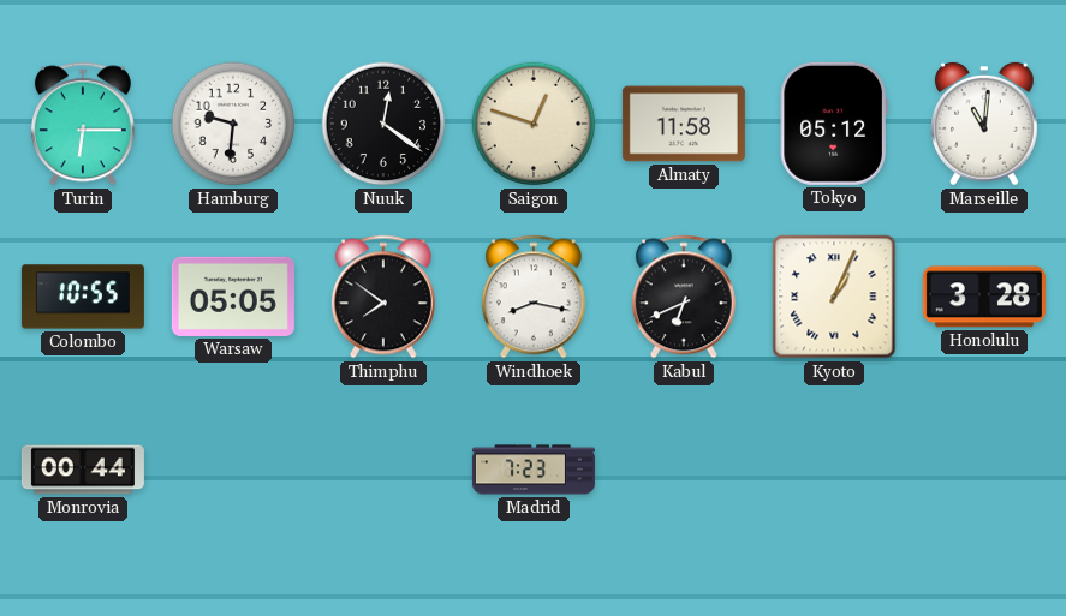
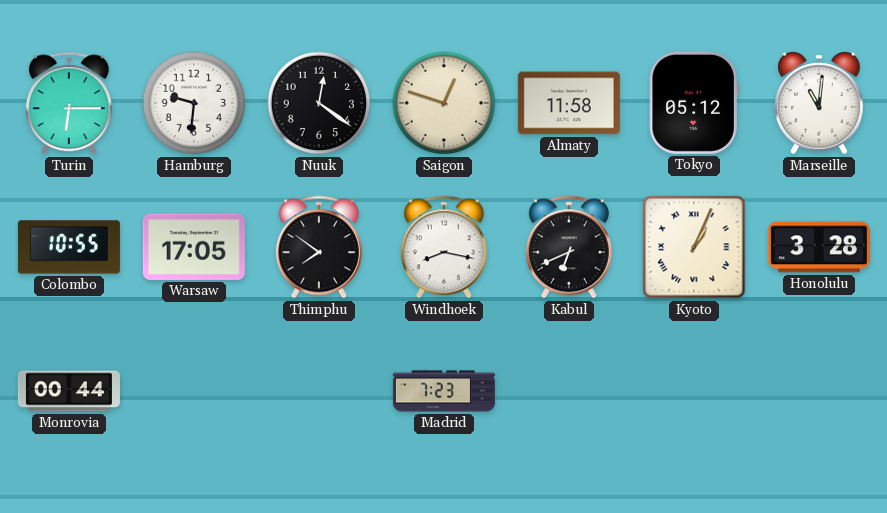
Warsaw: 05:05 -> 17:05 (194, 247)
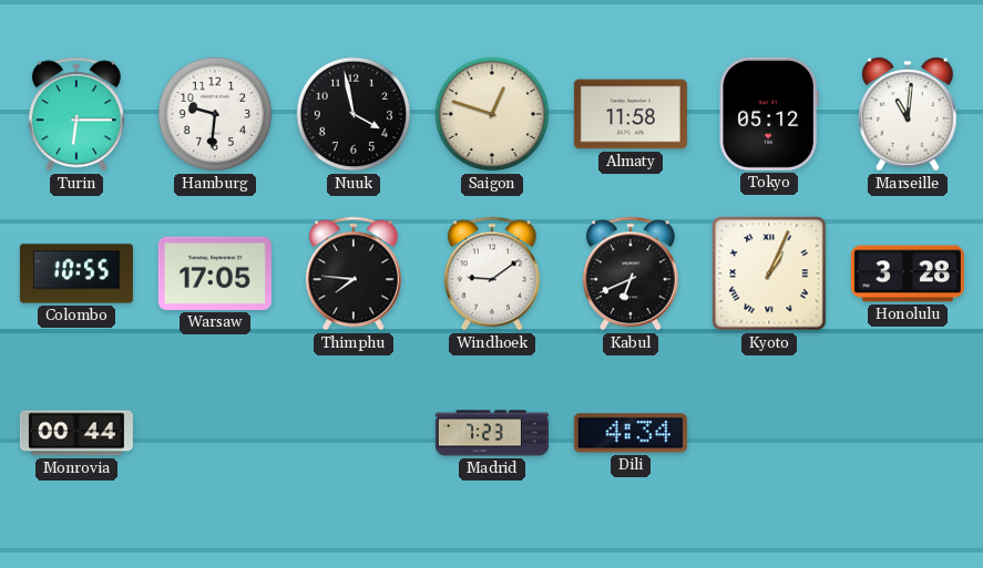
Nuuk: 12:21 -> 3:58 (354, 114)
Thimphu: 7:51 -> 7:46 (354, 273)
Windhoek: 8:17 -> 9:09 (492, 273)
Dili: none -> 4:34 (631, 433)
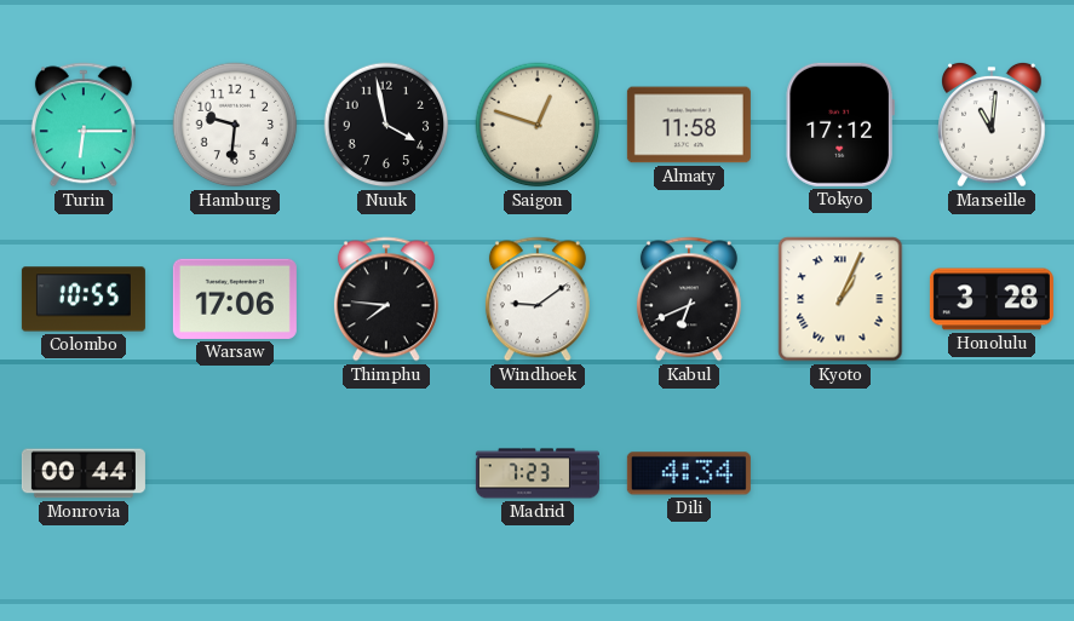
Tokyo: 05:12 -> 17:12 (840, 125)
Warsaw: 17:05 -> 17:06 (235, 299)
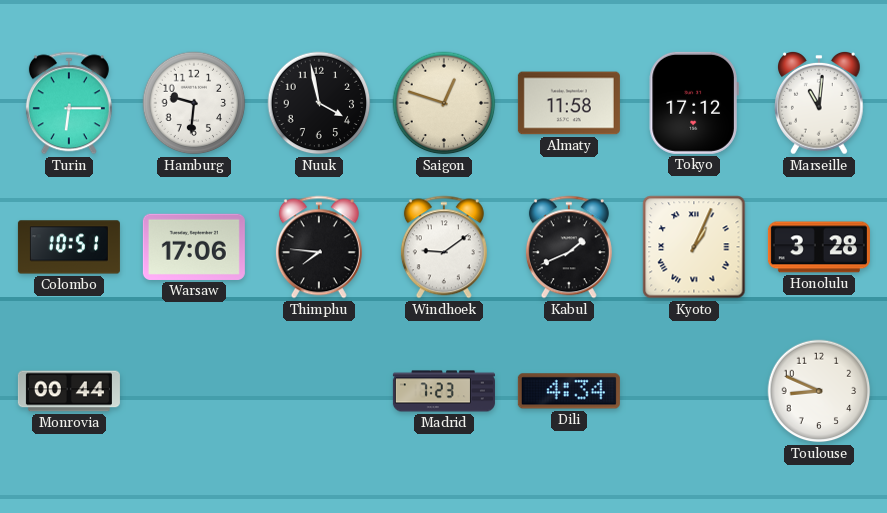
Colombo: 10:55 -> 10:51 (69, 247)
Kabul: 6:41 -> 1:41 (569, 247)
Toulouse: none -> 8:49 (819, 391)
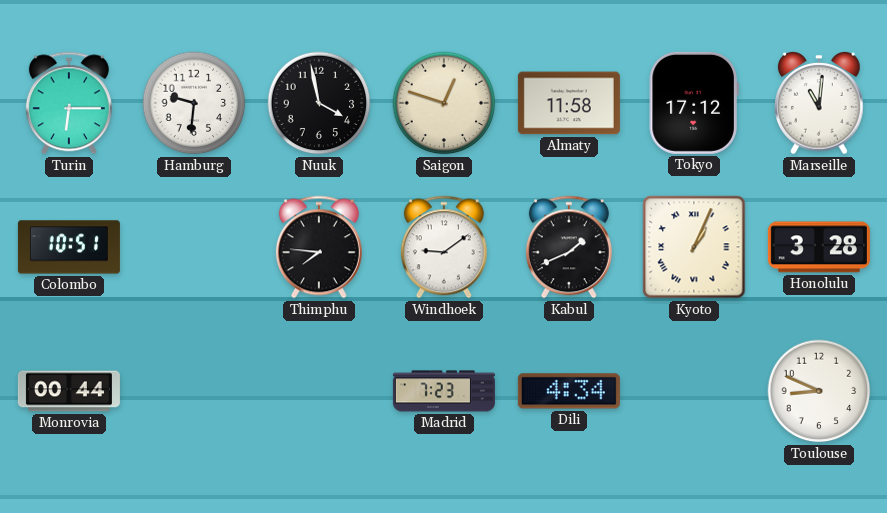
Warsaw: 17:06 -> none (194, 247)
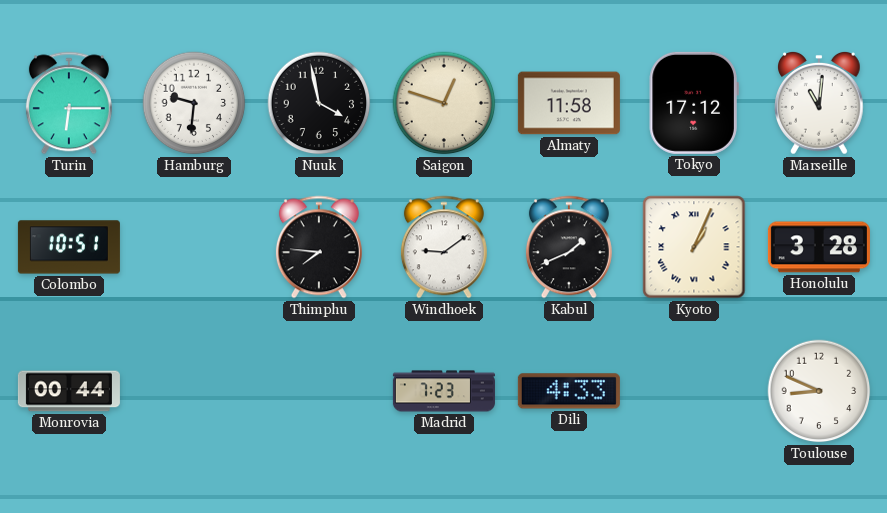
Dili: 4:34 -> 4:33 (569, 391)
